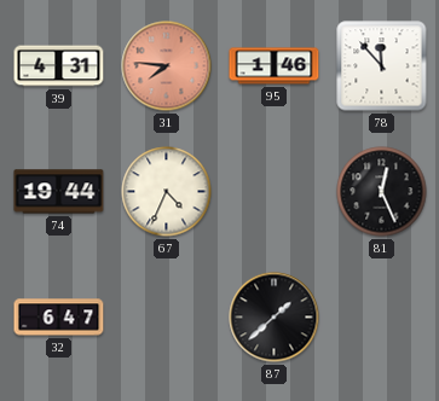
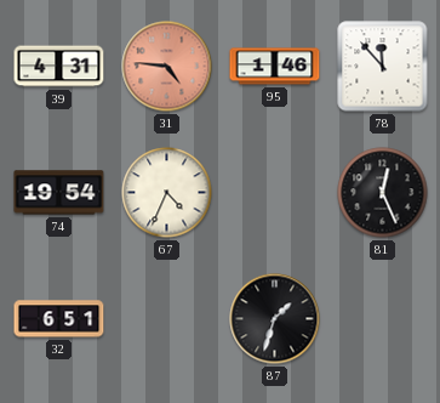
31: 7:46 -> 4:46 (167, 67)
74: 19:44 -> 19:54 (59, 193)
32: 6:47 -> 6:51 (59, 319)
87: 1:38 -> 1:33 (275, 319)
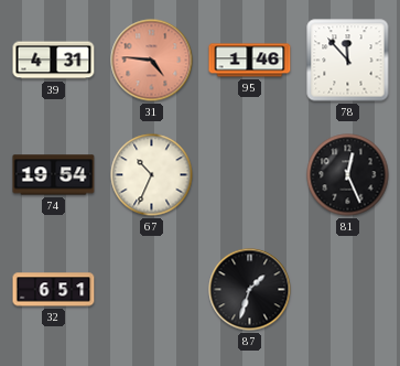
67: 4:34 -> 10:34 (152, 175)
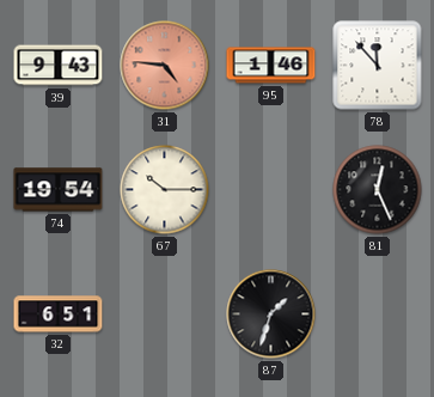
39: 4:31 -> 9:43 (59, 66)
67: 10:34 -> 10:15 (165, 190)
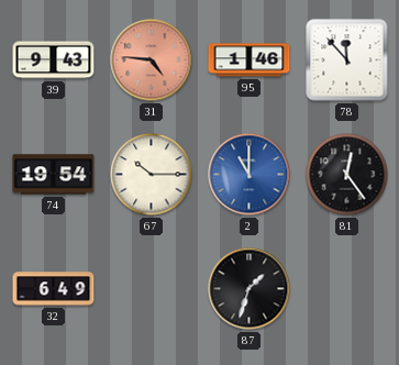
2: none -> 11:00 (250, 175)
81: 12:26 -> 12:24 (347, 175)
32: 6:51 -> 6:49 (54, 289)
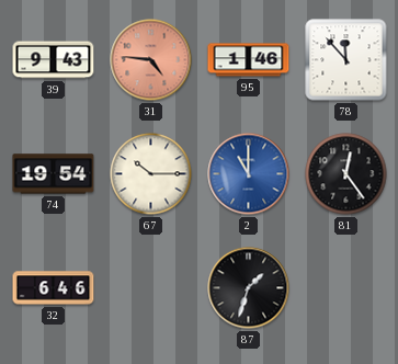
32: 6:49 -> 6:46 (54, 288)
